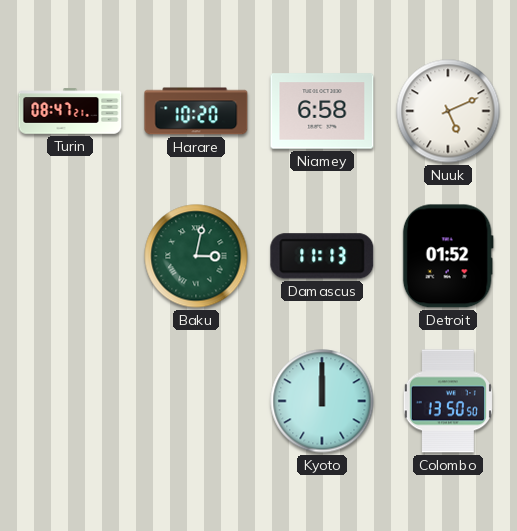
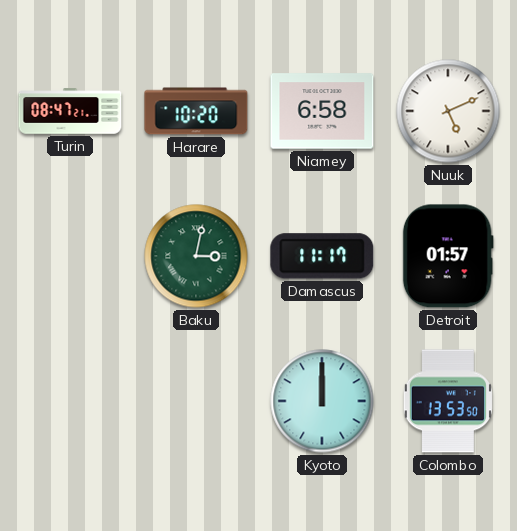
Damascus: 11:13 -> 11:17 (322, 256)
Detroit: 01:52 -> 01:57 (448, 256)
Colombo: 13:50 -> 13:53 (448, 401)
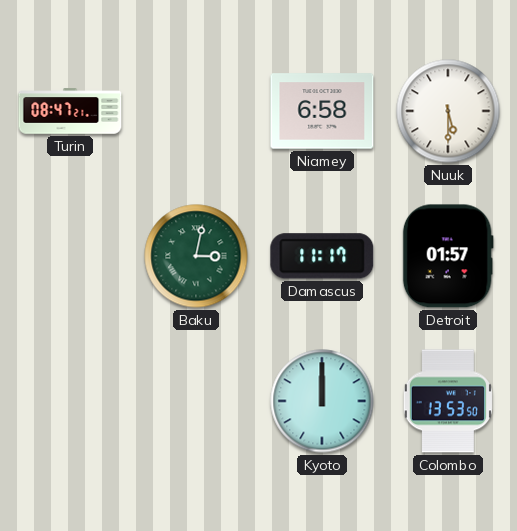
Harare: 10:20 -> none (196, 111)
Nuuk: 5:11 -> 5:30 (448, 111)
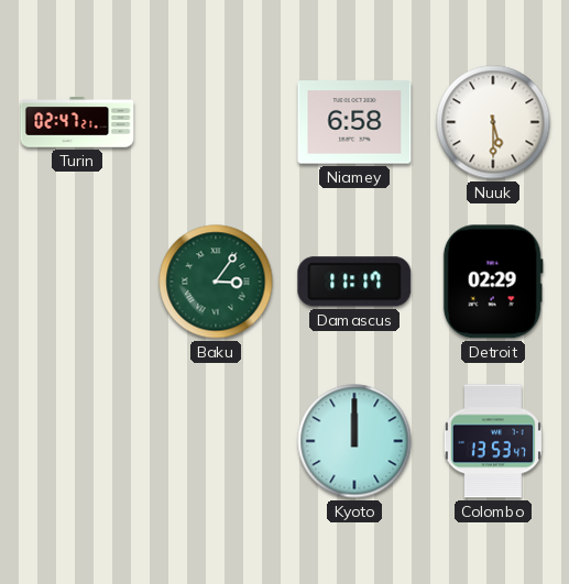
Turin: 08:47 -> 02:47 (77, 122)
Baku: 3:02 -> 3:06 (216, 282)
Detroit: 01:57 -> 02:29 (493, 282)
Colombo: 13:53:50 -> 13:53:47 (493, 441)
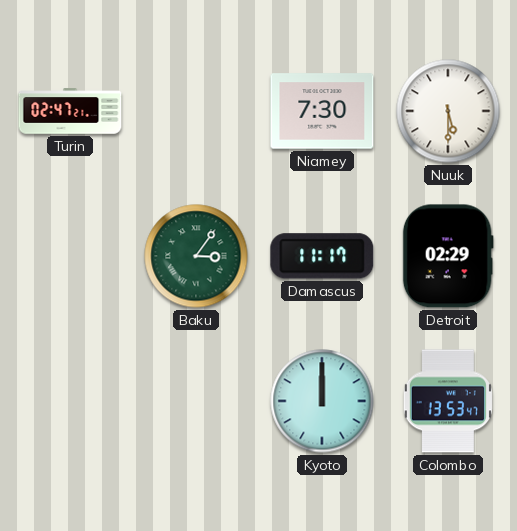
Niamey: 6:58 -> 7:30 (322, 111)
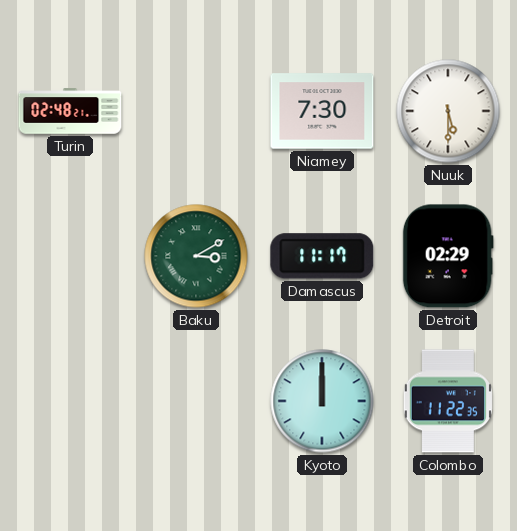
Turin: 02:47 -> 02:48 (70, 111)
Baku: 3:06 -> 3:10 (196, 256)
Colombo: 13:53 -> 11:22 (448, 401)
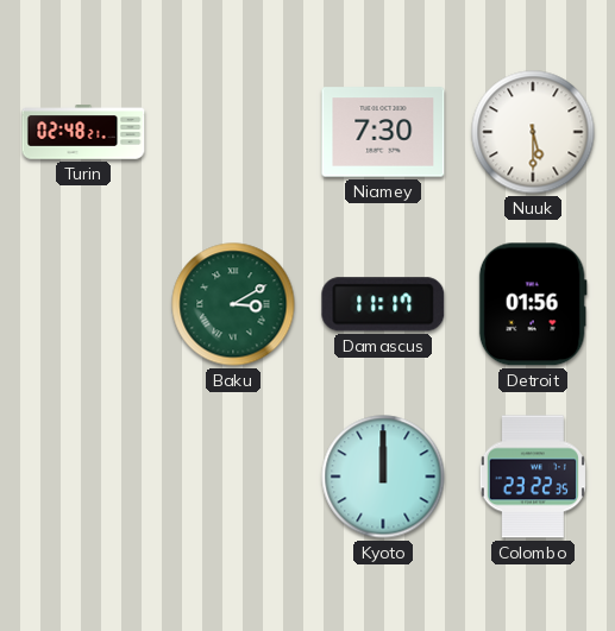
Detroit: 02:29 -> 01:56 (533, 304)
Colombo: 11:22 -> 23:22 (533, 477)
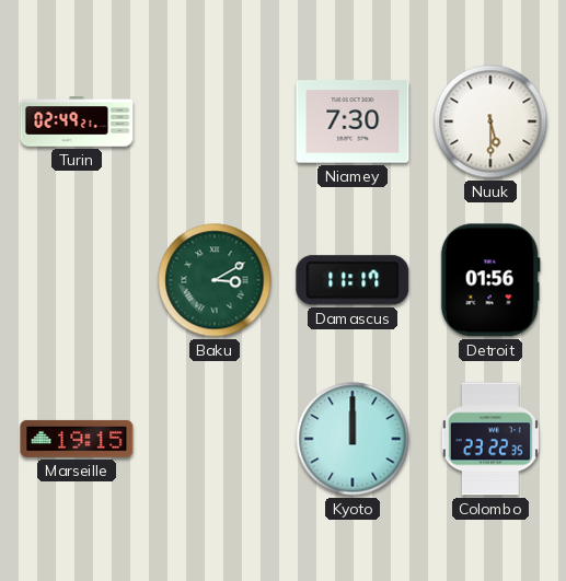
Turin: 02:48 -> 02:49 (77, 121)
Marseille: none -> 19:15 (77, 439)
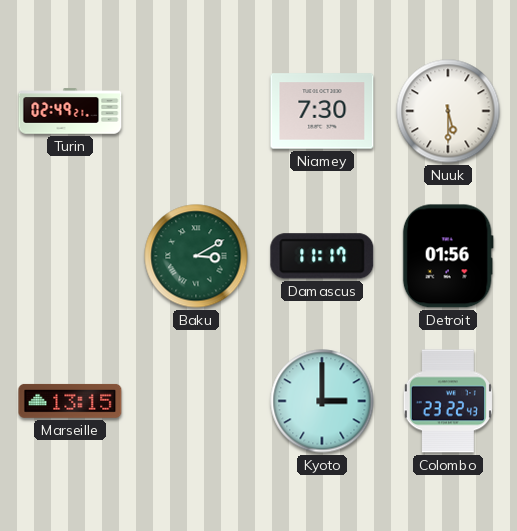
Marseille: 19:15 -> 13:15 (70, 401)
Kyoto: 12:00 -> 3:00 (322, 401)
Colombo: 23:22:35 -> 23:22:43 (448, 401)
